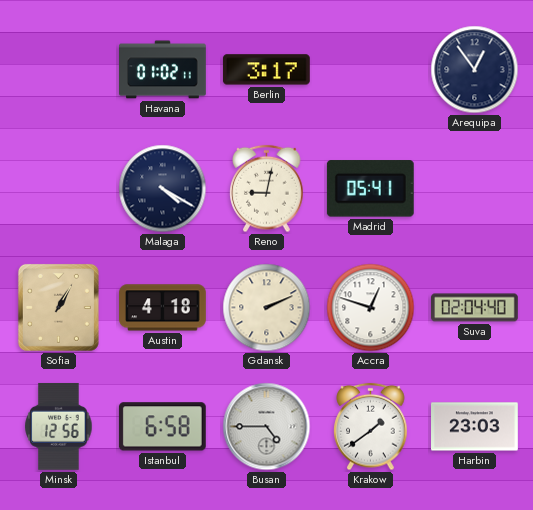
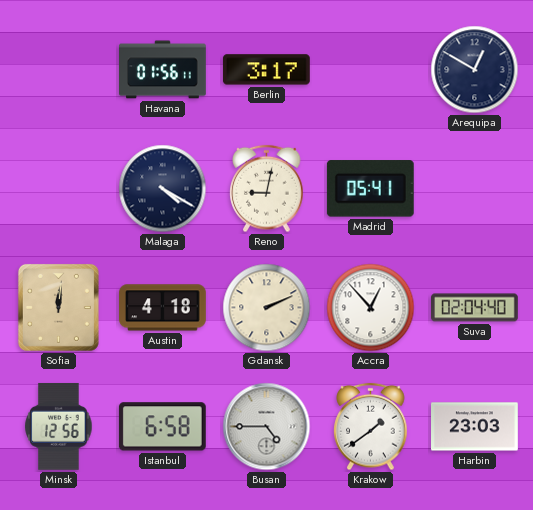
Havana: 01:02 -> 01:56 (163, 70)
Arequipa: 12:54 -> 12:50 (475, 70)
Sofia: 1:05 -> 12:01 (58, 307)
Accra: 12:48 -> 12:53 (371, 308)
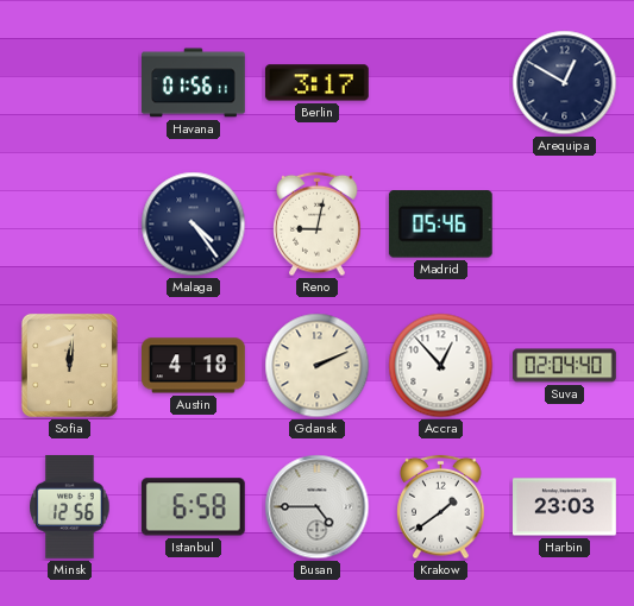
Malaga: 4:20 -> 4:24 (194, 225)
Madrid: 05:41 -> 05:46 (440, 225)
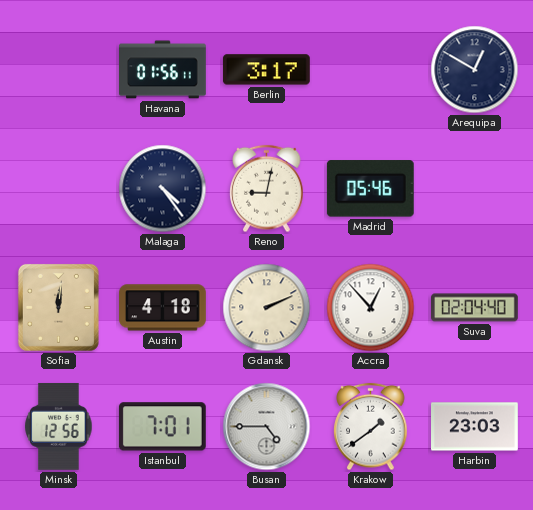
Istanbul: 6:58 -> 7:01 (162, 427)
